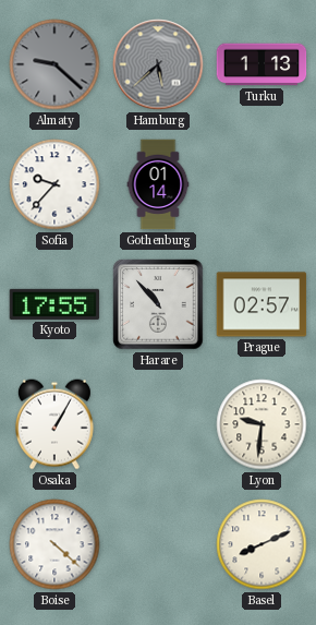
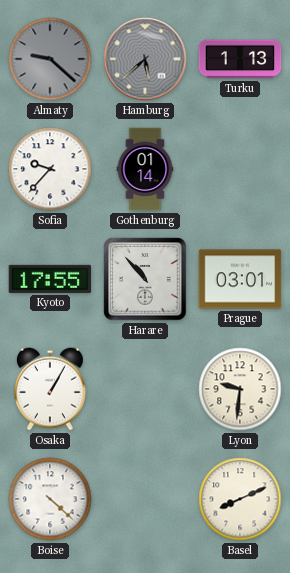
Prague: 02:57 -> 03:01 (240, 279)
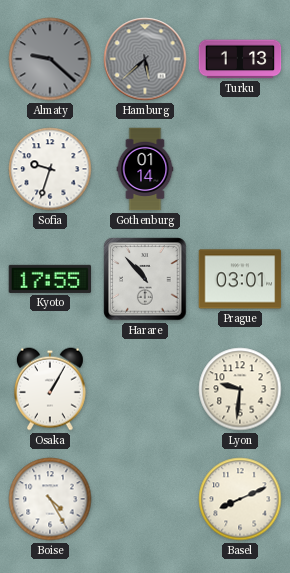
Sofia: 9:37 -> 9:33 (50, 169)
Boise: 4:22 -> 4:25 (50, 499)
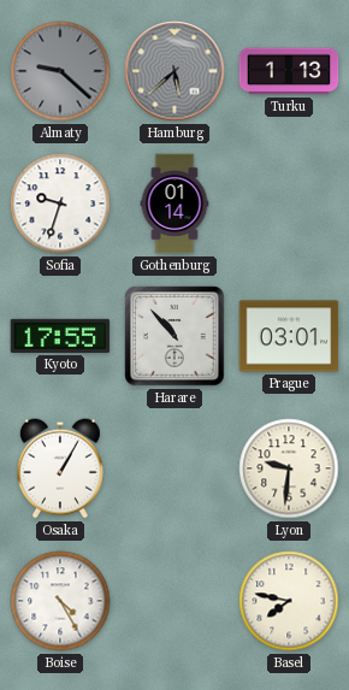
Basel: 8:11 -> 7:47 (289, 601)
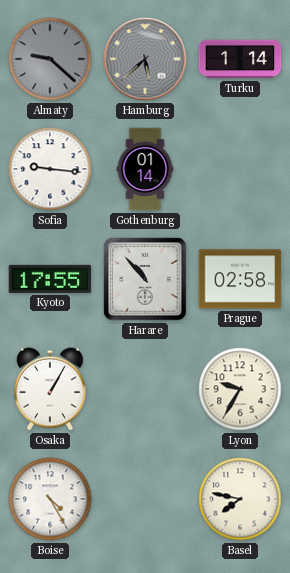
Turku: 1:13 -> 1:14 (240, 59)
Sofia: 9:33 -> 9:16 (50, 169)
Prague: 03:01 -> 02:58 (240, 279)
Lyon: 9:31 -> 9:35 (240, 389)
